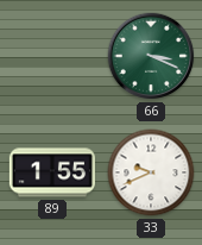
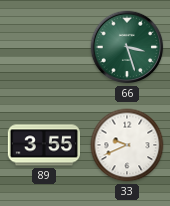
66: 3:19 -> 3:27 (127, 47)
89: 1:55 -> 3:55 (43, 145)
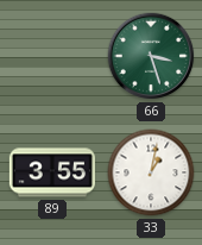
33: 9:41 -> 1:02 (151, 172)
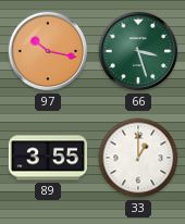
97: none -> 10:17 (48, 51)
33: 1:02 -> 1:00 (138, 158)
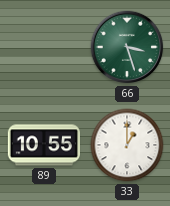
97: 10:17 -> none (48, 51)
89: 3:55 -> 10:55 (43, 145)
